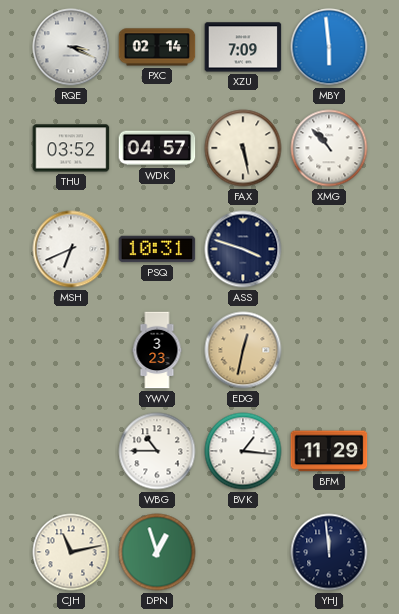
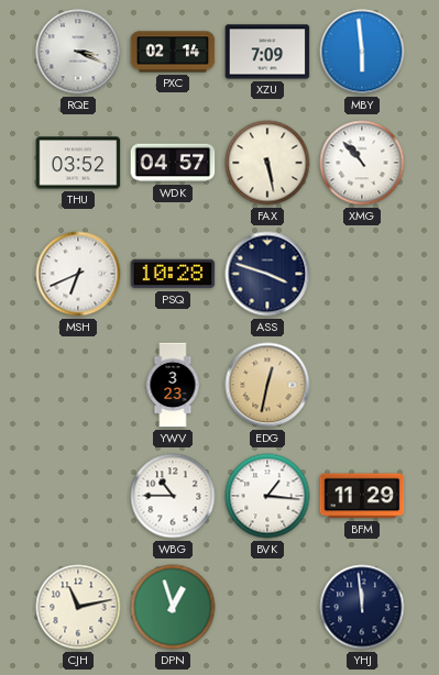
PSQ: 10:31 -> 10:28 (173, 274)
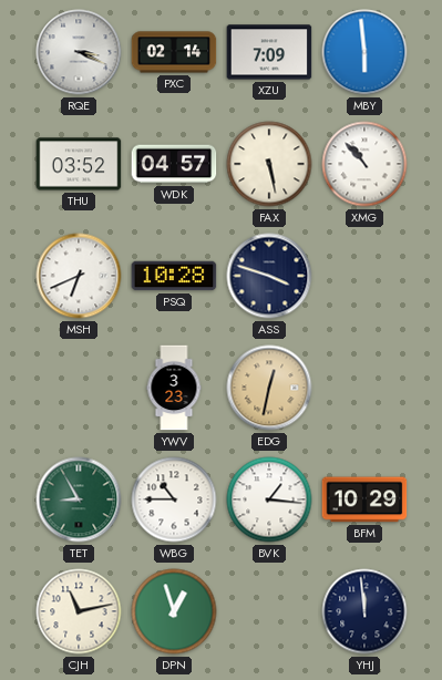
TET: none -> 8:55 (79, 499)
BFM: 11:29 -> 10:29 (364, 499)
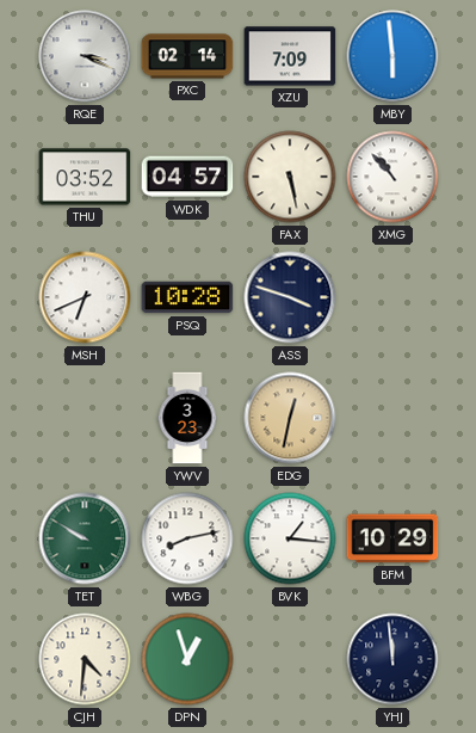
TET: 8:55 -> 9:50 (85, 538)
WBG: 10:45 -> 8:13 (187, 538)
CJH: 11:13 -> 4:31 (85, 659)
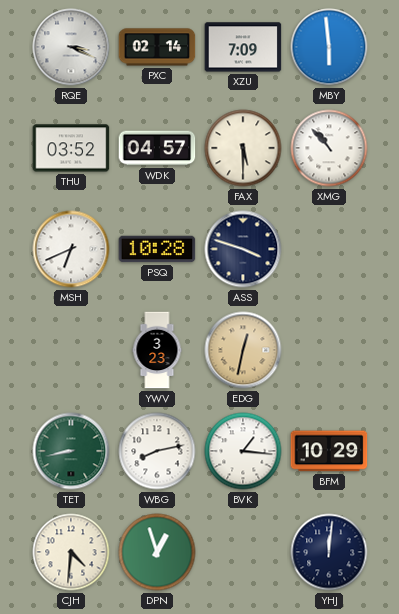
FAX: 5:28 -> 5:30 (243, 148)
TET: 9:50 -> 8:43 (71, 451)
YHJ: 11:59 -> 12:01 (329, 552)
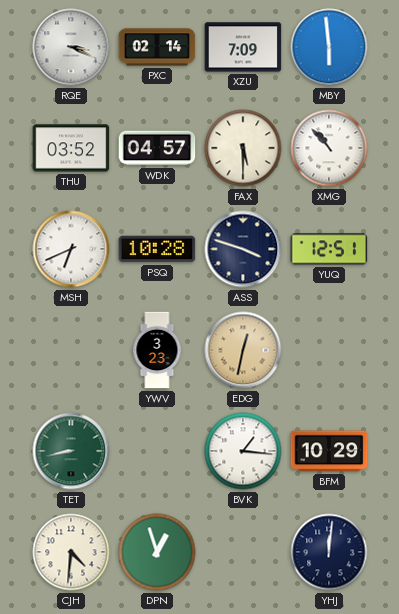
YUQ: none -> 12:51 (329, 249)
WBG: 8:13 -> none (157, 451)
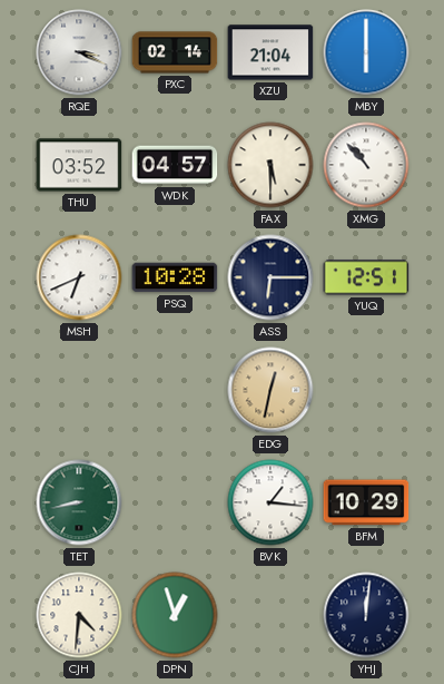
XZU: 7:09 -> 21:04 (270, 52)
MBY: 5:59 -> 6:00 (366, 52)
ASS: 3:48 -> 6:15 (270, 277)
YWV: 3:23 -> none (157, 350)
